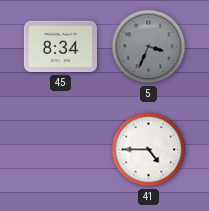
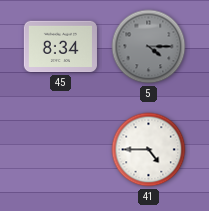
5: 3:34 -> 4:15 (149, 47)
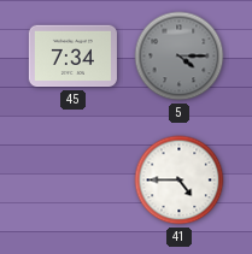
45: 8:34 -> 7:34 (72, 57)
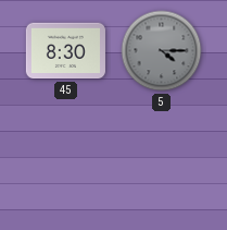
45: 7:34 -> 8:30 (65, 51)
41: 4:45 -> none (180, 181)
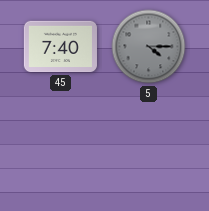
45: 8:30 -> 7:40 (60, 47)
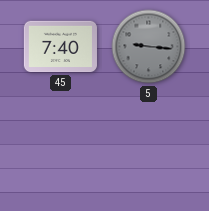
5: 4:15 -> 9:16 (149, 47)
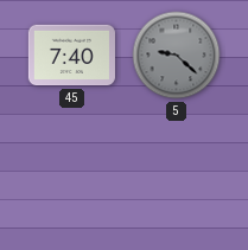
5: 9:16 -> 9:22 (177, 56)
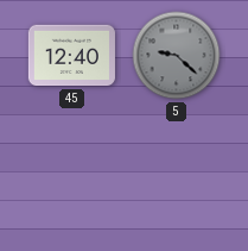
45: 7:40 -> 12:40 (71, 56)
